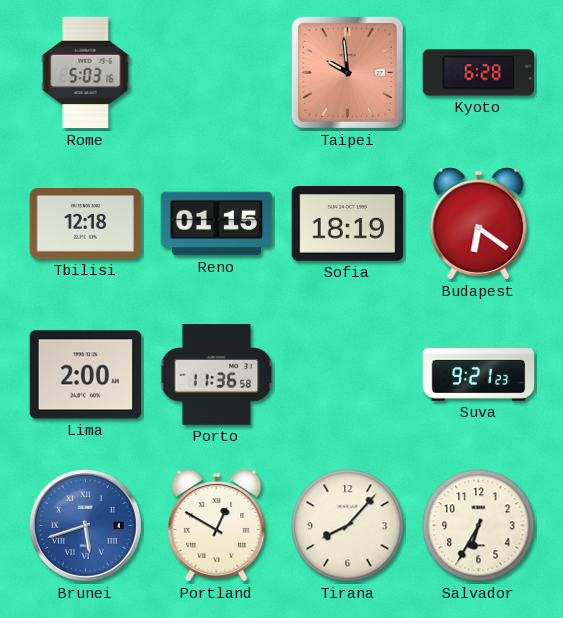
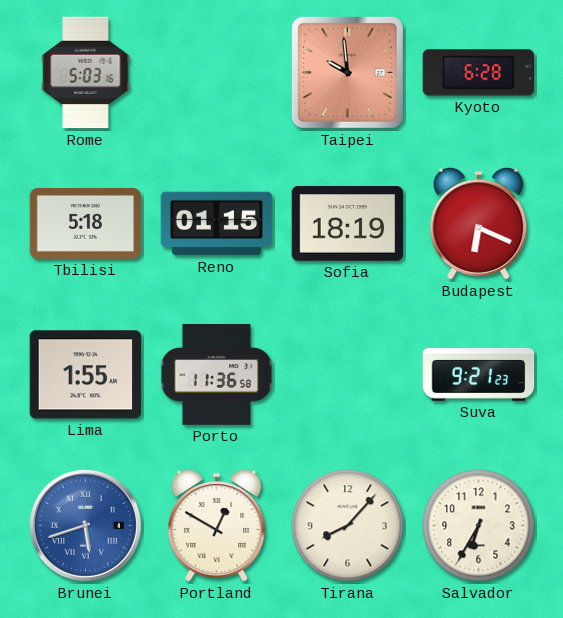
Tbilisi: 12:18 -> 5:18 (86, 223)
Budapest: 6:21 -> 6:19 (479, 224)
Lima: 2:00 -> 1:55 (86, 375)
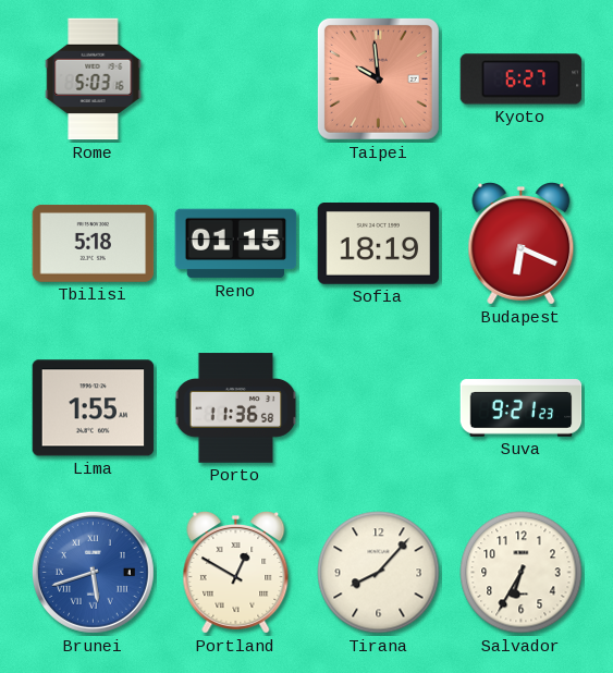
Kyoto: 6:28 -> 6:27 (522, 79)
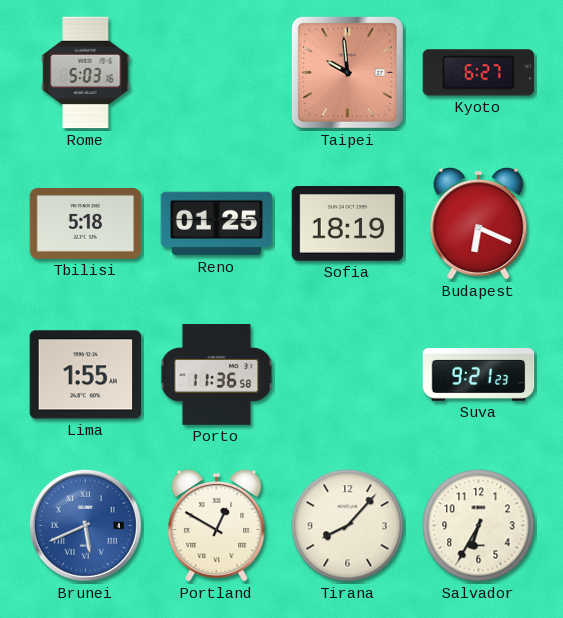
Reno: 01:15 -> 01:25 (217, 224)
Brunei: 5:42 -> 5:41 (85, 525)
